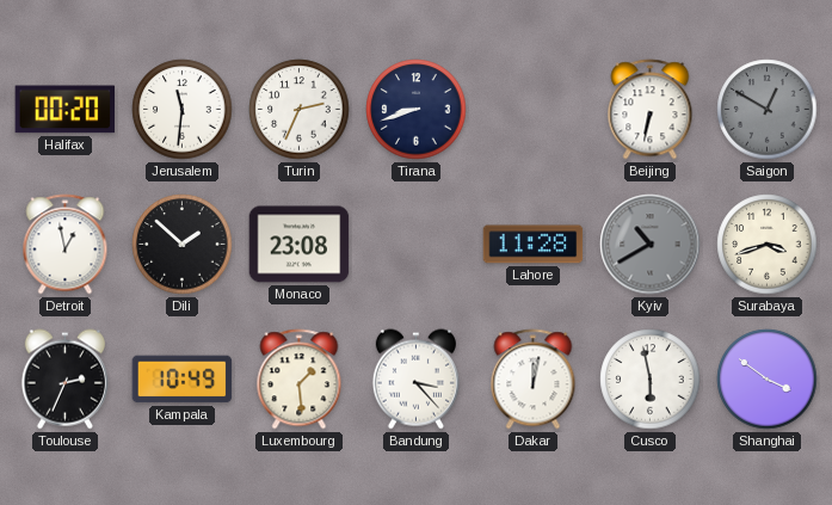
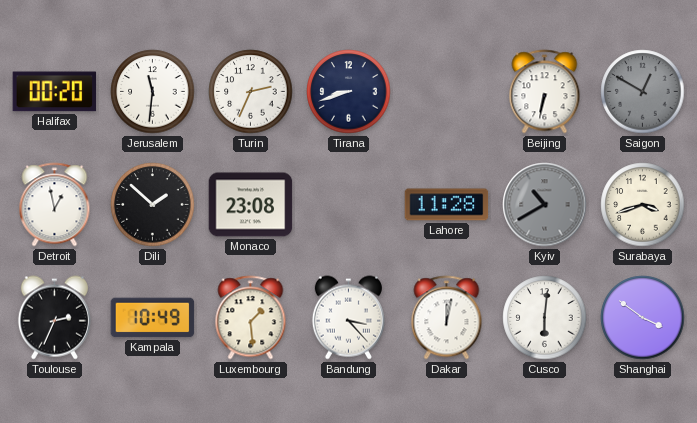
Cusco: 5:58 -> 6:01 (545, 318)
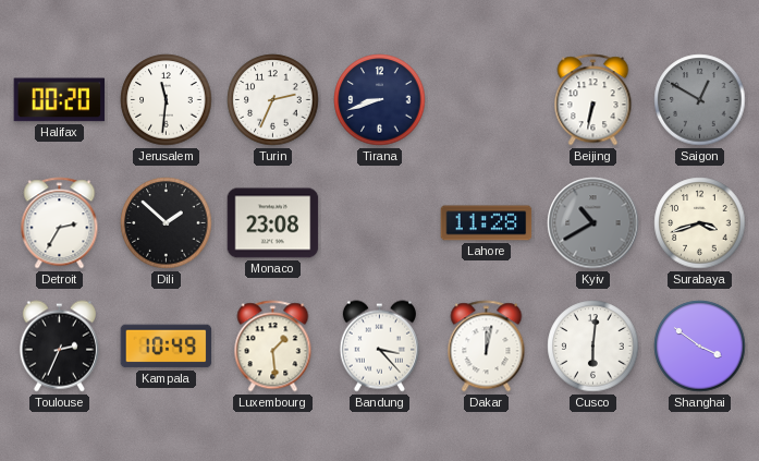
Detroit: 12:58 -> 2:35 (60, 223)
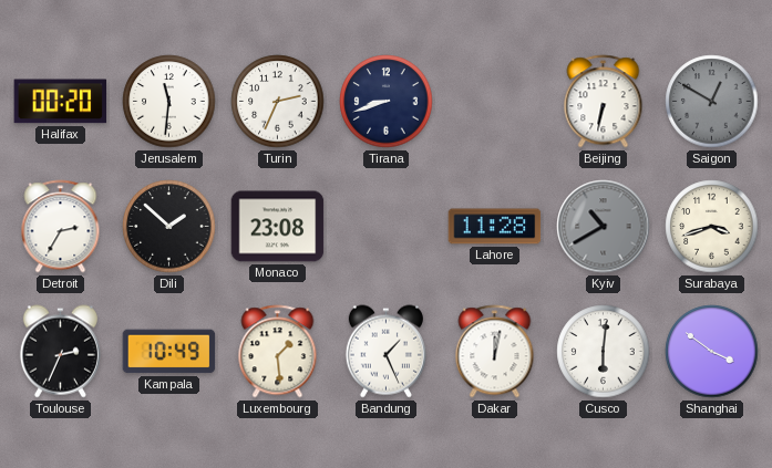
Bandung: 3:23 -> 1:26 (385, 352)
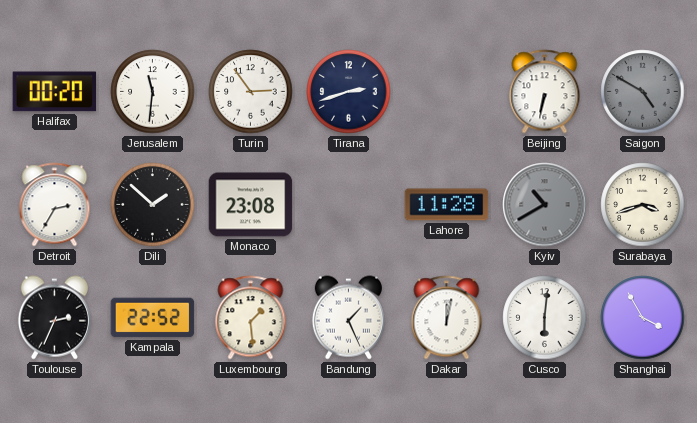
Turin: 2:34 -> 2:54 (251, 92)
Tirana: 8:42 -> 2:42 (349, 92)
Saigon: 12:50 -> 4:50 (643, 92)
Kampala: 10:49 -> 22:52 (153, 318)
Shanghai: 3:51 -> 3:55 (643, 318)
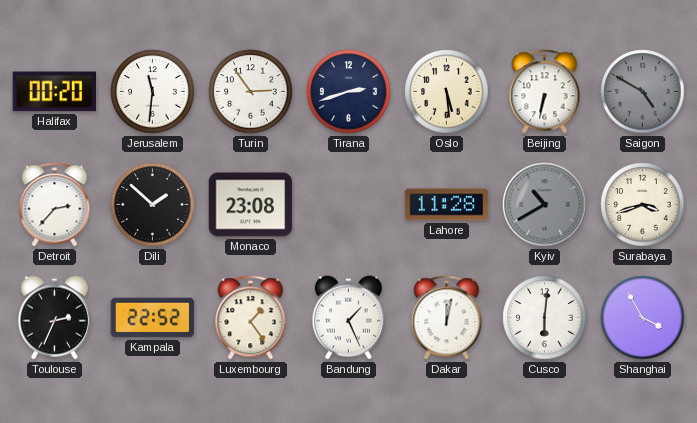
Oslo: none -> 5:29 (447, 92)
Detroit: 2:35 -> 2:37 (55, 205)
Luxembourg: 1:29 -> 1:24 (251, 318)
